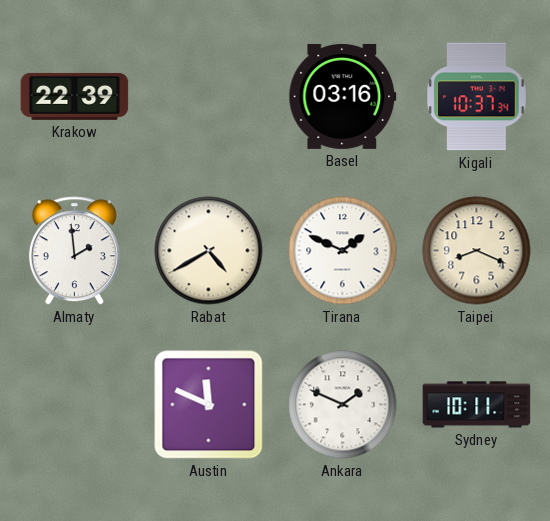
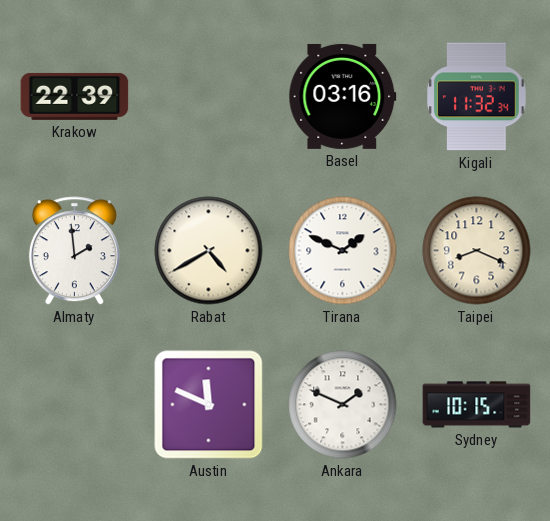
Kigali: 10:37 -> 11:32 (477, 97)
Sydney: 10:11 -> 10:15 (477, 405)
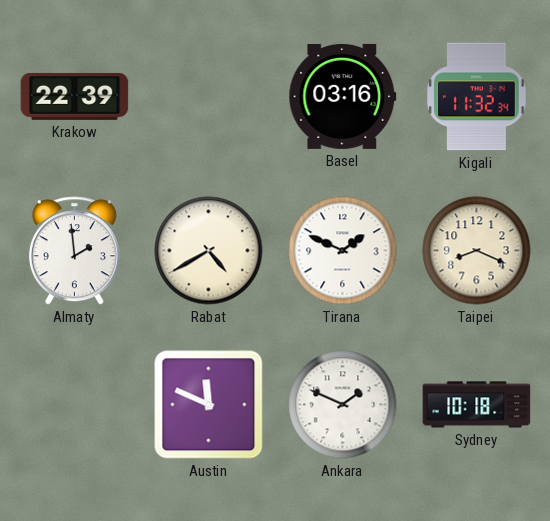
Sydney: 10:15 -> 10:18 (477, 405)
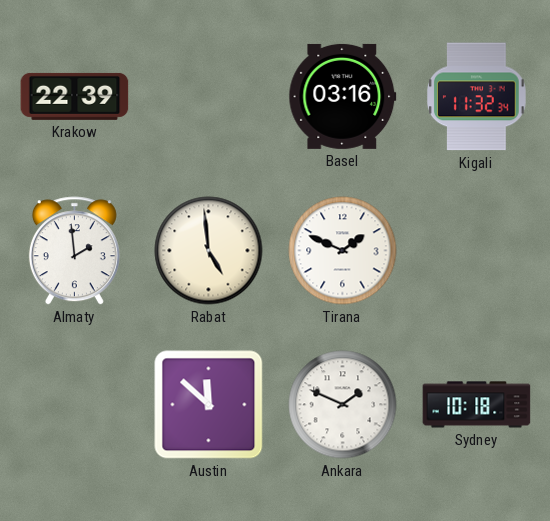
Rabat: 4:40 -> 4:59 (209, 251)
Taipei: 8:19 -> none (477, 251)
Austin: 11:49 -> 11:52 (209, 405)
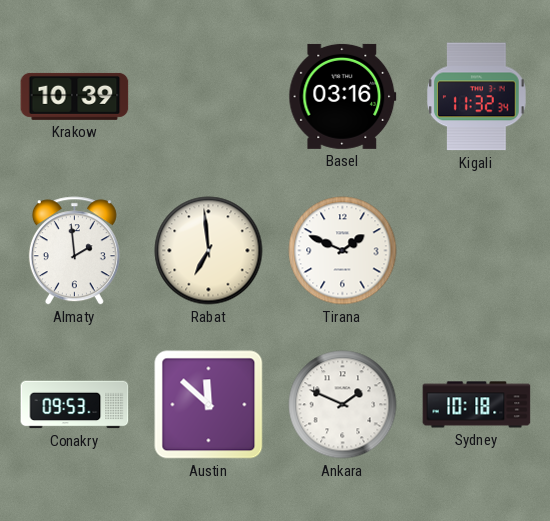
Krakow: 22:39 -> 10:39 (75, 96)
Rabat: 4:59 -> 6:59 (209, 251)
Conakry: none -> 09:53 (75, 405)
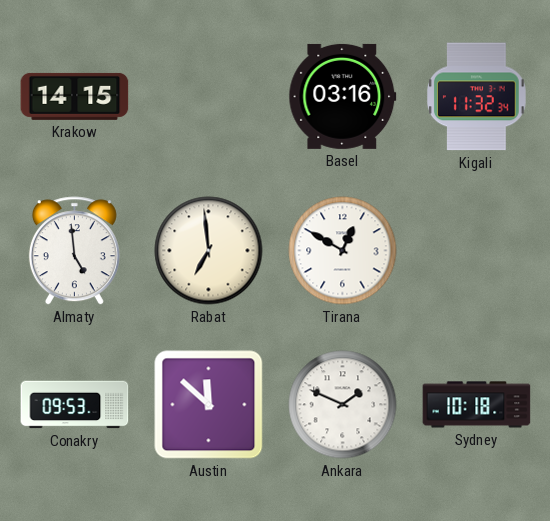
Krakow: 10:39 -> 14:15 (75, 96)
Almaty: 1:59 -> 4:59 (74, 251)
Tirana: 1:49 -> 12:50 (343, 251)
